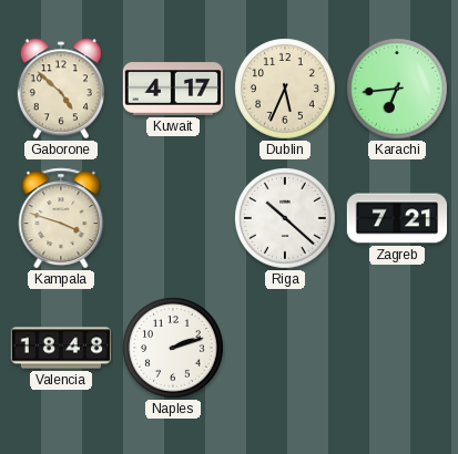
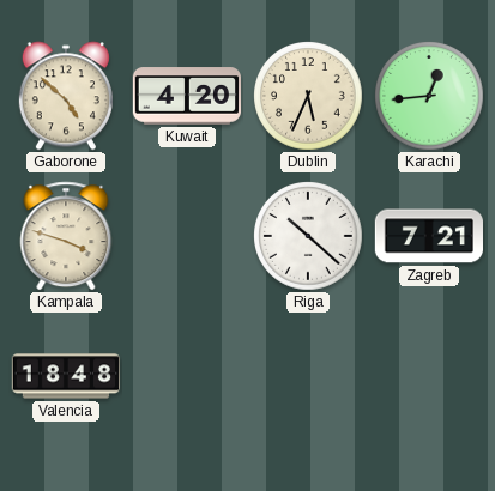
Kuwait: 4:17 -> 4:20 (186, 96)
Karachi: 6:44 -> 12:44 (430, 97)
Naples: 2:12 -> none (174, 349)
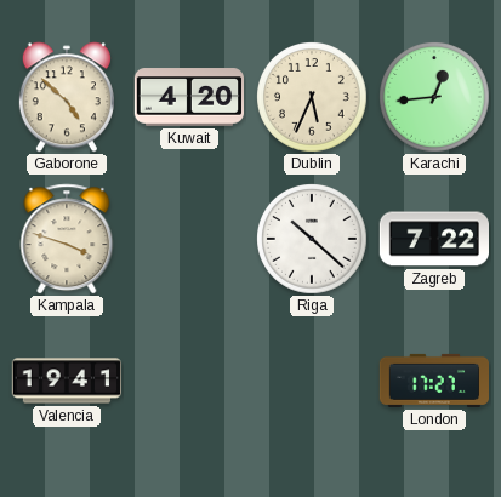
Zagreb: 7:21 -> 7:22 (433, 239)
Valencia: 18:48 -> 19:41 (66, 381)
London: none -> 17:27 (433, 381)
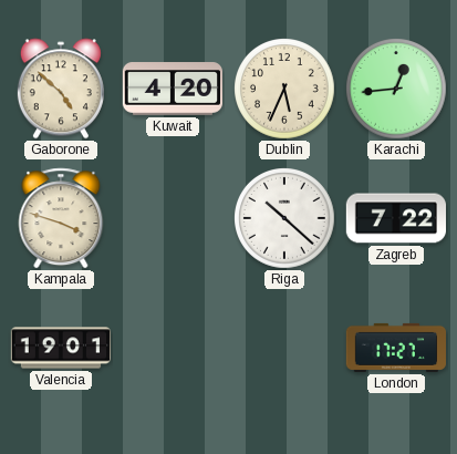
Valencia: 19:41 -> 19:01 (60, 348)
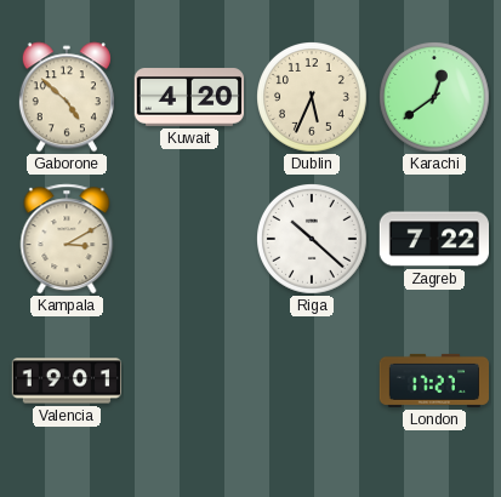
Karachi: 12:44 -> 12:39 (435, 98)
Kampala: 3:48 -> 3:10 (67, 239)
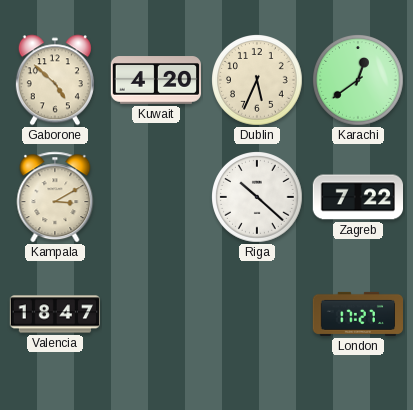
Valencia: 19:01 -> 18:47 (54, 314)
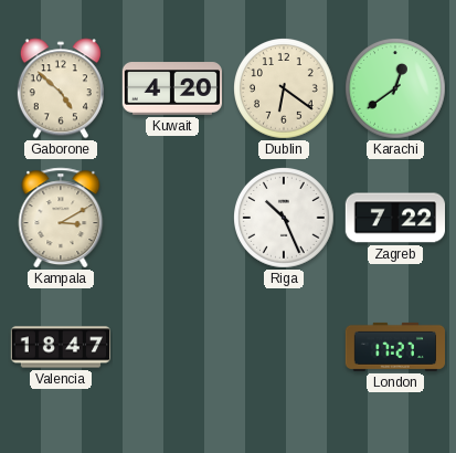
Dublin: 5:34 -> 6:21 (285, 89)
Riga: 10:22 -> 10:26 (285, 219)
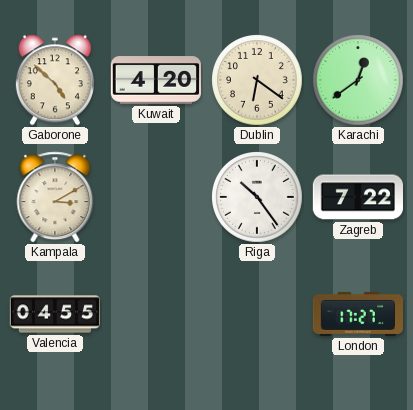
Riga: 10:26 -> 10:24 (258, 198)
Valencia: 18:47 -> 04:55 (54, 314)
